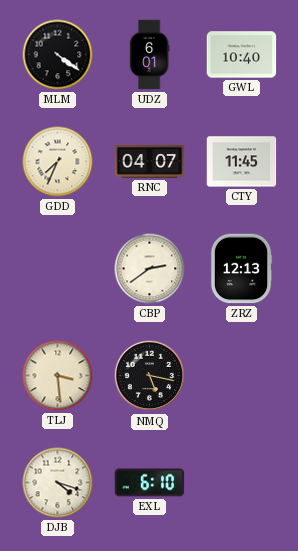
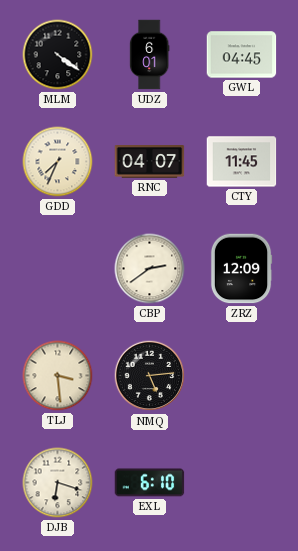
GWL: 10:40 -> 04:45 (242, 55)
ZRZ: 12:13 -> 12:09 (241, 269)
NMQ: 5:17 -> 5:14 (150, 376)
DJB: 4:18 -> 6:18 (58, 483)
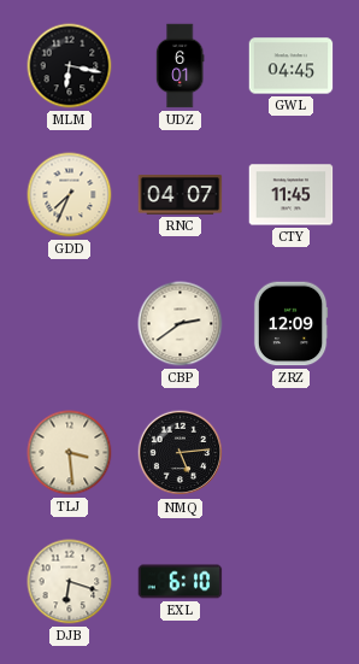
MLM: 4:21 -> 6:17 (70, 66)
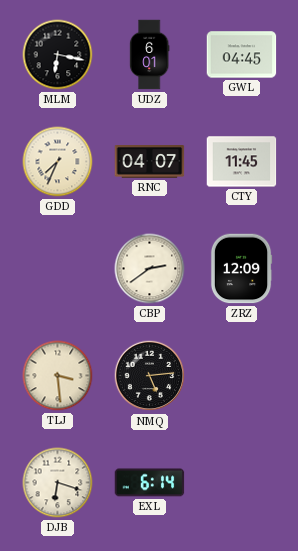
EXL: 6:10 -> 6:14 (150, 483)
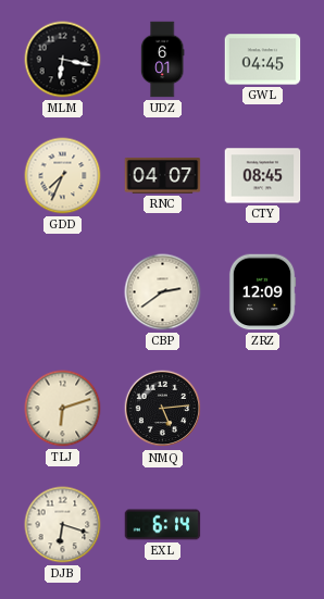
CTY: 11:45 -> 08:45 (263, 176)
TLJ: 3:29 -> 6:12 (63, 409)
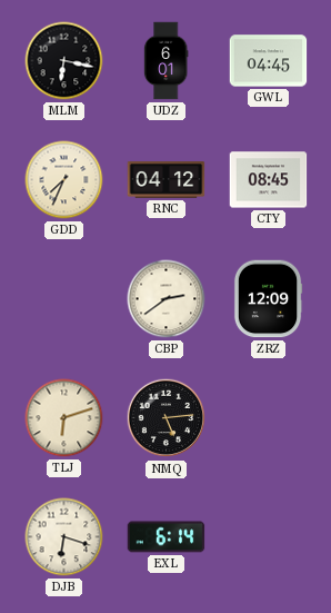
RNC: 04:07 -> 04:12 (167, 180)
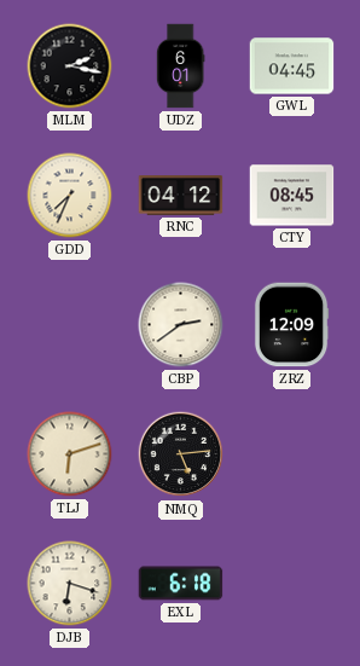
MLM: 6:17 -> 2:17 (70, 66)
EXL: 6:14 -> 6:18 (181, 584)
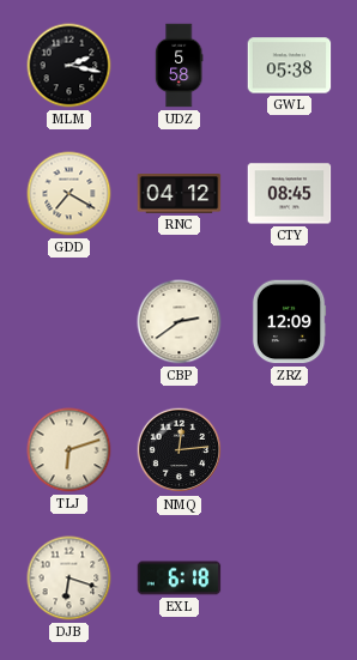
UDZ: 6:01 -> 5:58 (179, 66)
GWL: 04:45 -> 05:38 (290, 66)
GDD: 7:34 -> 7:20 (69, 194)
NMQ: 5:14 -> 12:14 (180, 450)
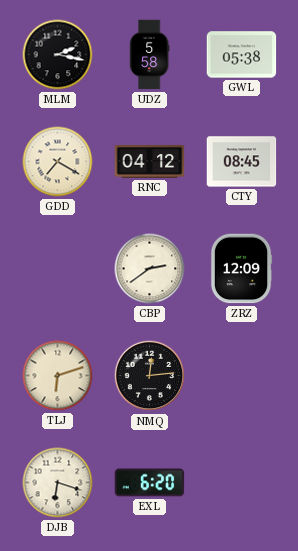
EXL: 6:18 -> 6:20 (150, 483)
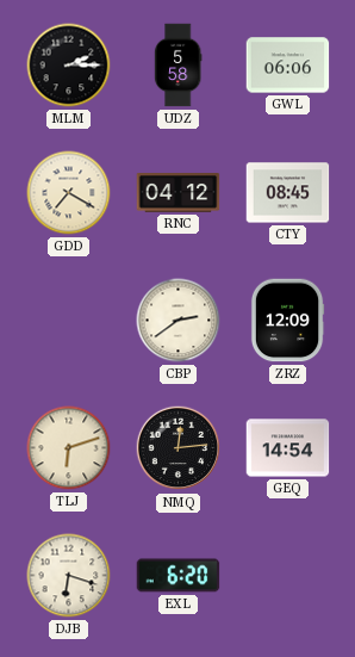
MLM: 2:17 -> 2:15 (69, 66)
GWL: 05:38 -> 06:06 (288, 66)
GEQ: none -> 14:54 (288, 448)
